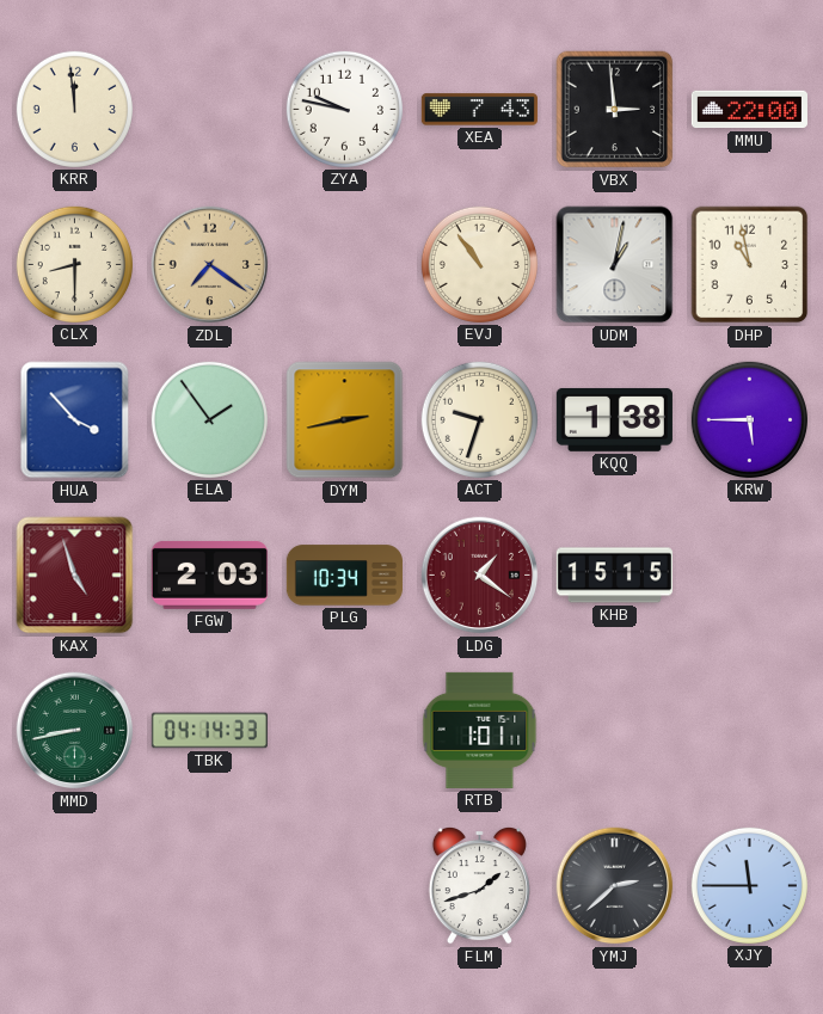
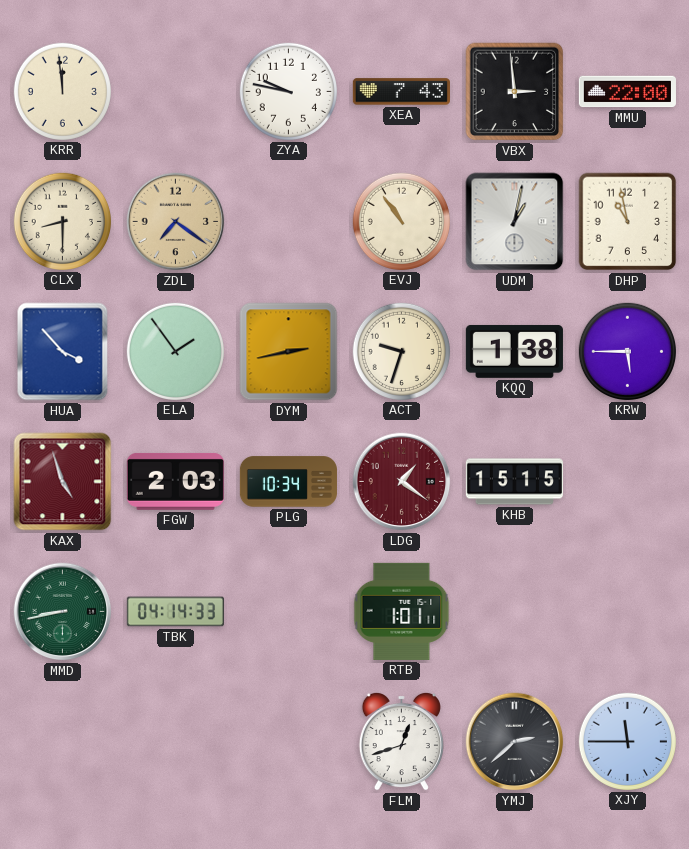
FLM: 1:42 -> 12:42 (401, 741)
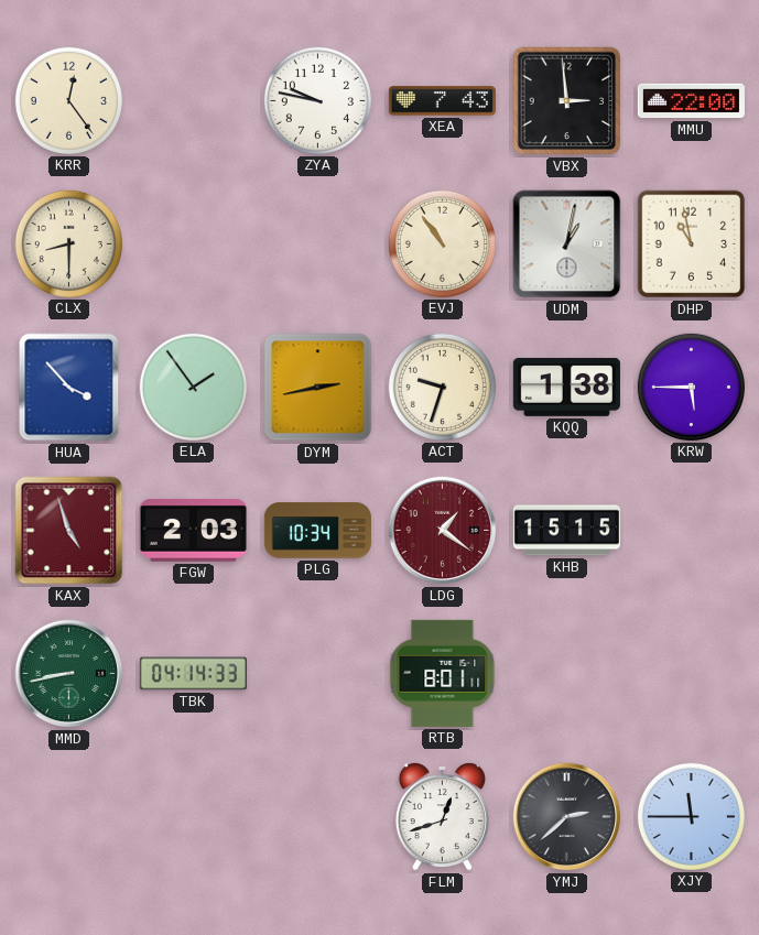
KRR: 11:59 -> 12:24 (68, 100)
ZDL: 7:21 -> none (176, 222)
RTB: 1:01 -> 8:01 (443, 673)
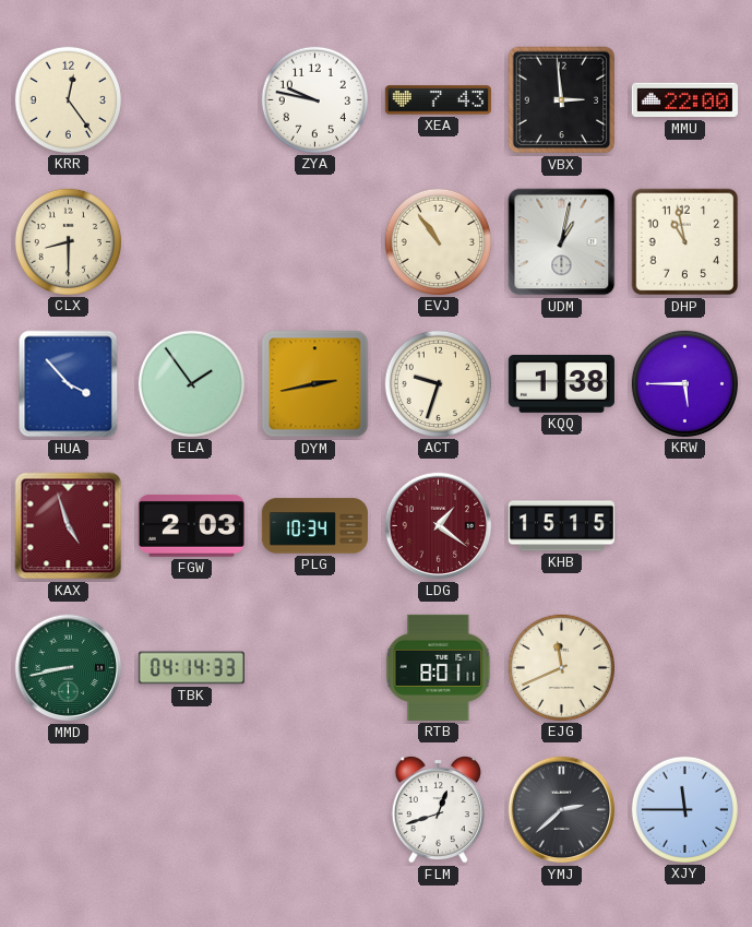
EJG: none -> 11:41 (561, 667)
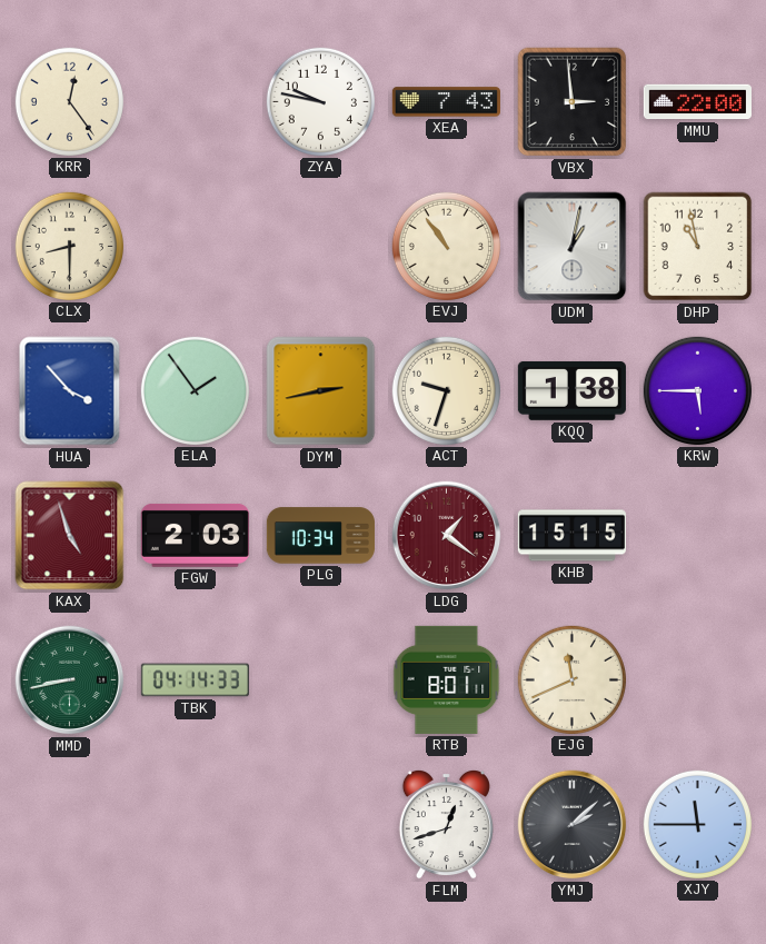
YMJ: 2:38 -> 2:08 (573, 825)
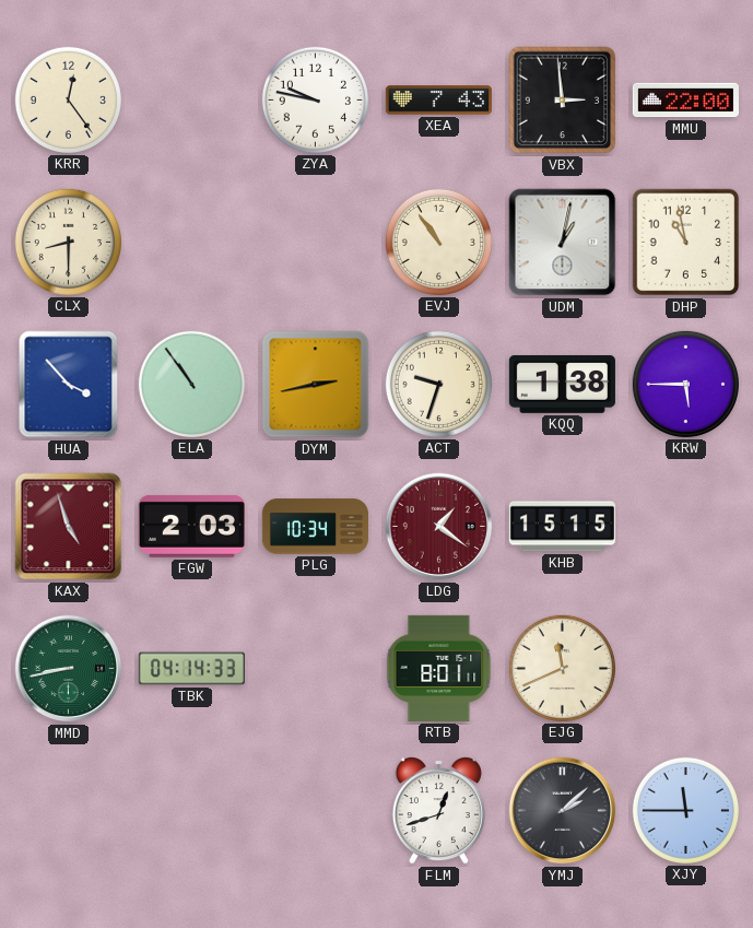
ELA: 1:54 -> 10:54 (191, 384)
